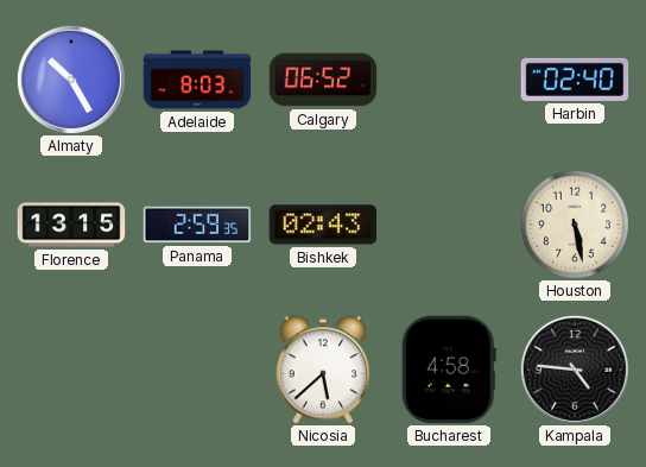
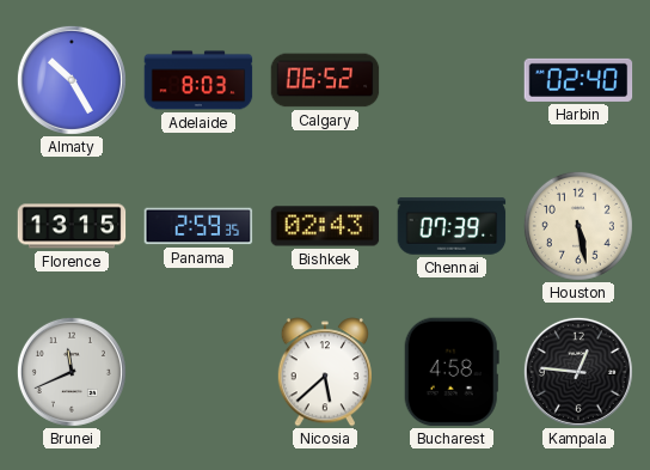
Chennai: none -> 07:39 (452, 226)
Brunei: none -> 11:41 (72, 372)
Kampala: 4:46 -> 12:46 (578, 372)
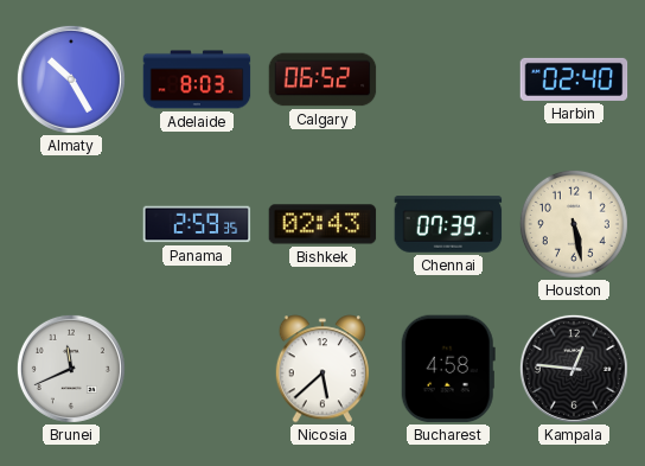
Florence: 13:15 -> none (72, 226)
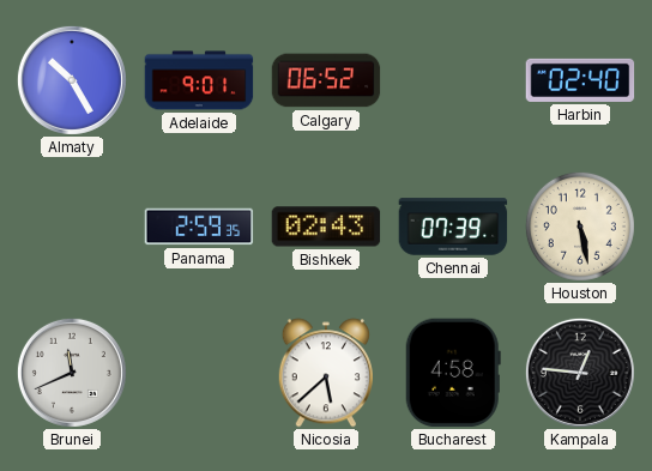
Adelaide: 8:03 -> 9:01 (199, 80)
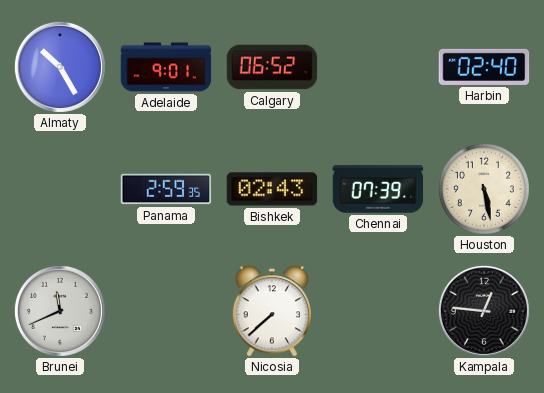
Nicosia: 5:38 -> 7:38 (271, 311)
Bucharest: 4:58 -> none (453, 373)
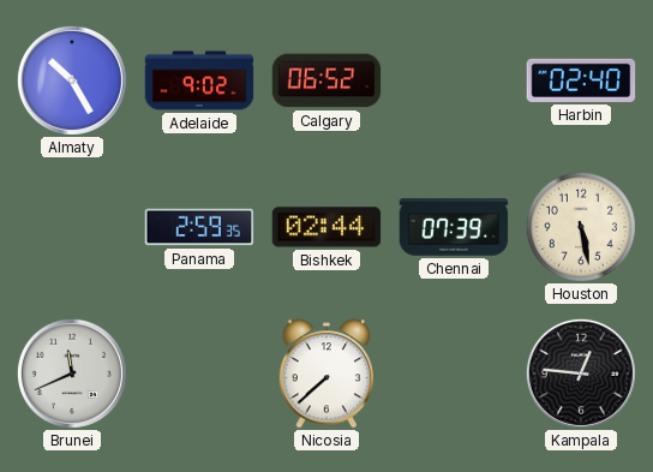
Adelaide: 9:01 -> 9:02 (199, 80)
Bishkek: 02:43 -> 02:44 (326, 227)
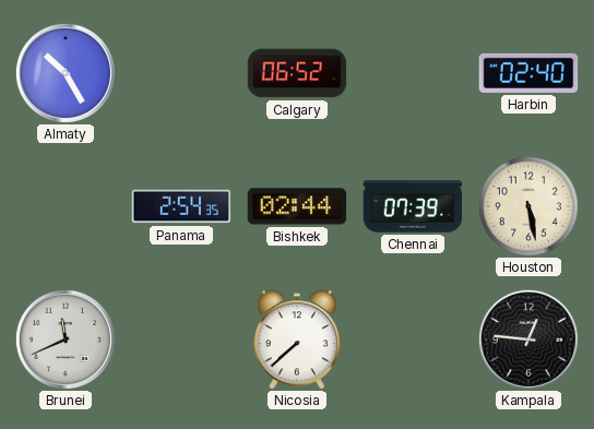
Adelaide: 9:02 -> none (199, 80)
Panama: 2:59 -> 2:54 (181, 206)
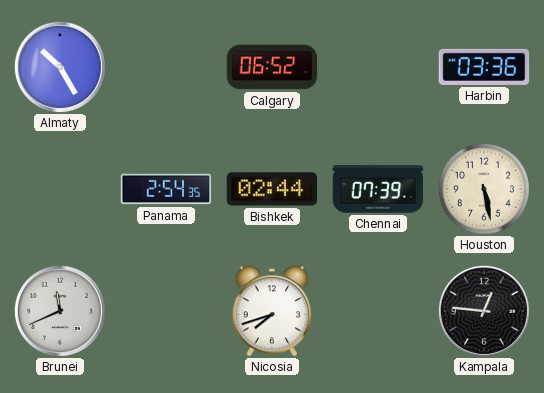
Harbin: 02:40 -> 03:36 (484, 67)
Nicosia: 7:38 -> 7:42 (271, 311)
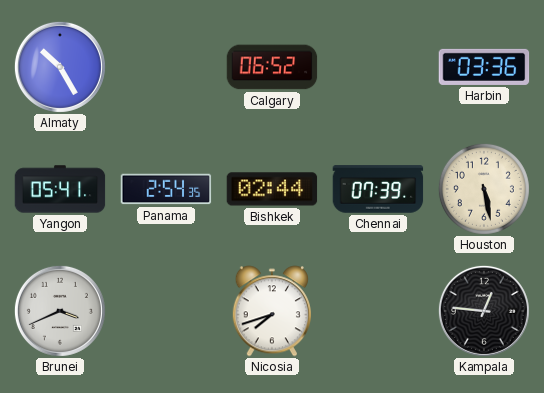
Yangon: none -> 05:41 (60, 189)
Brunei: 11:41 -> 3:41 (60, 311)
